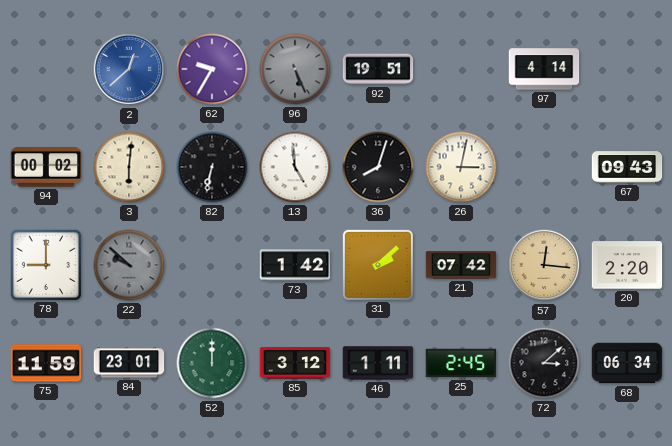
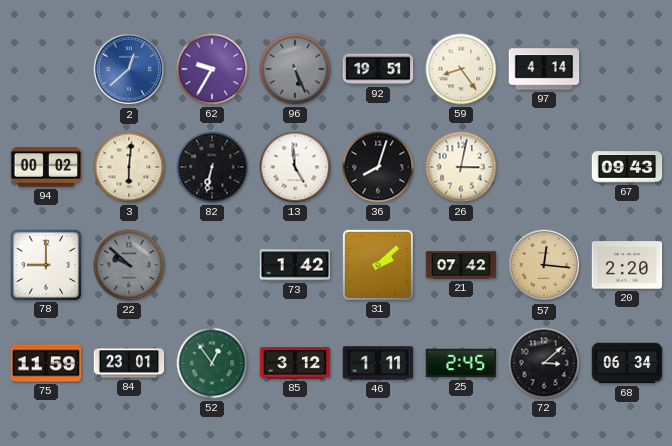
59: none -> 8:24 (461, 69)
52: 12:00 -> 12:54 (212, 363)
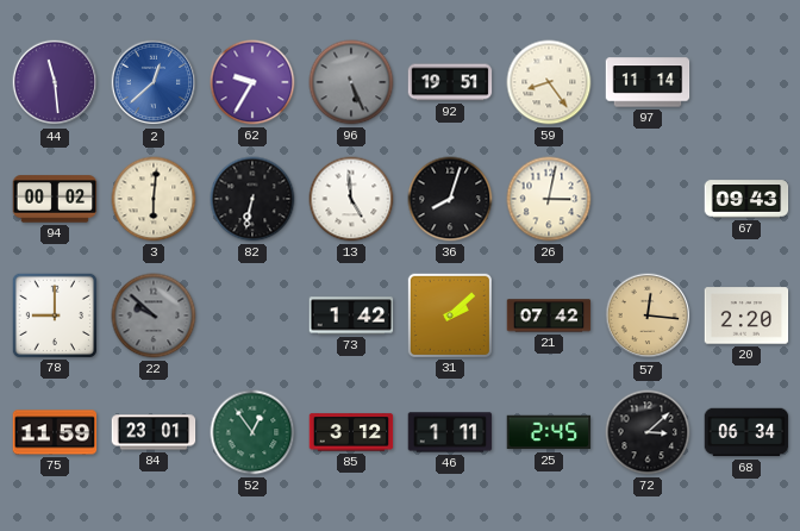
44: none -> 11:29 (55, 82)
97: 4:14 -> 11:14 (648, 82)
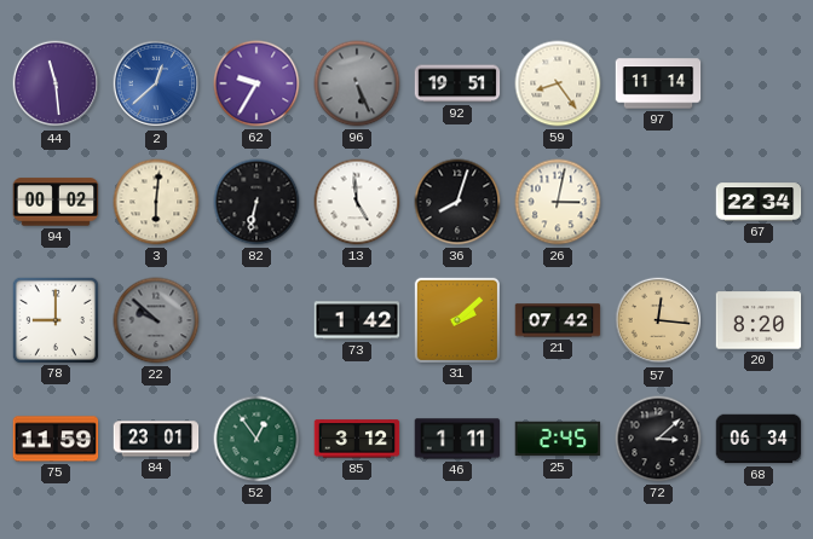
67: 09:43 -> 22:34 (759, 202)
20: 2:20 -> 8:20 (759, 320)
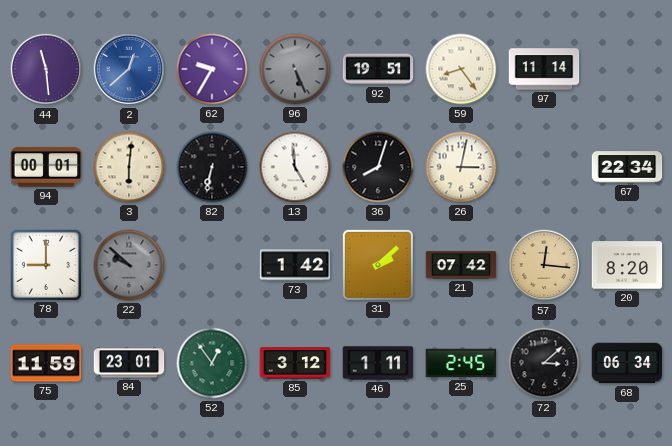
94: 00:02 -> 00:01 (46, 167)
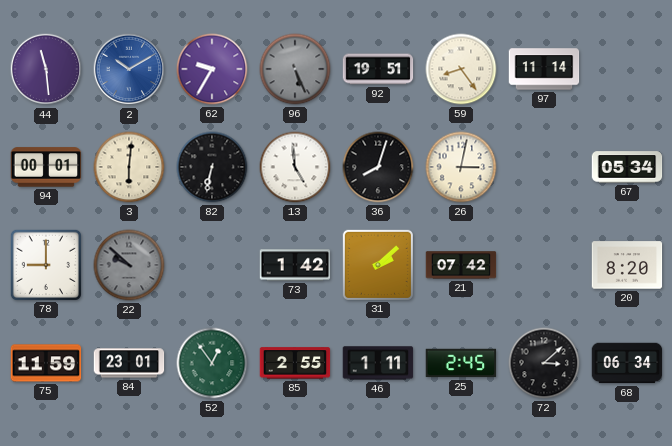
2: 12:38 -> 10:10 (129, 69)
67: 22:34 -> 05:34 (627, 167)
57: 12:16 -> none (544, 265)
85: 3:12 -> 2:55 (295, 363)
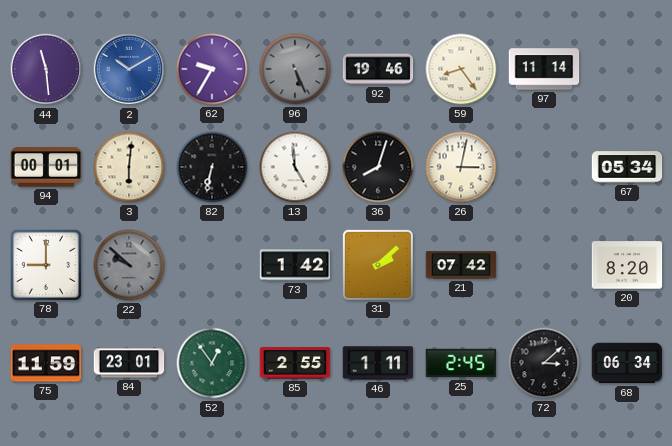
92: 19:51 -> 19:46 (378, 69)
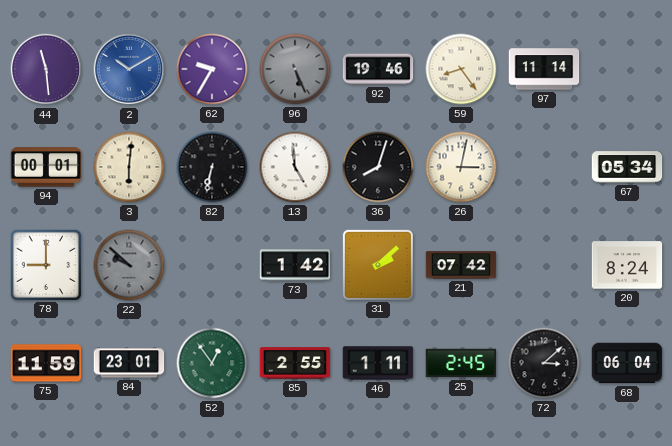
20: 8:20 -> 8:24 (627, 265)
68: 06:34 -> 06:04 (627, 363)
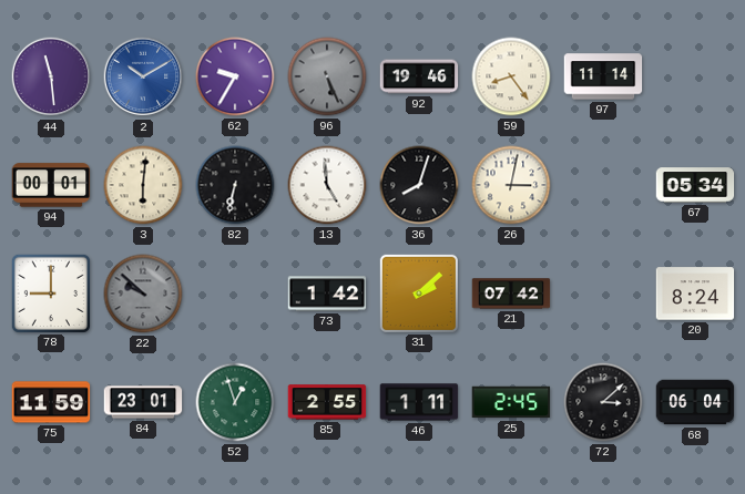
52: 12:54 -> 12:57 (235, 402)
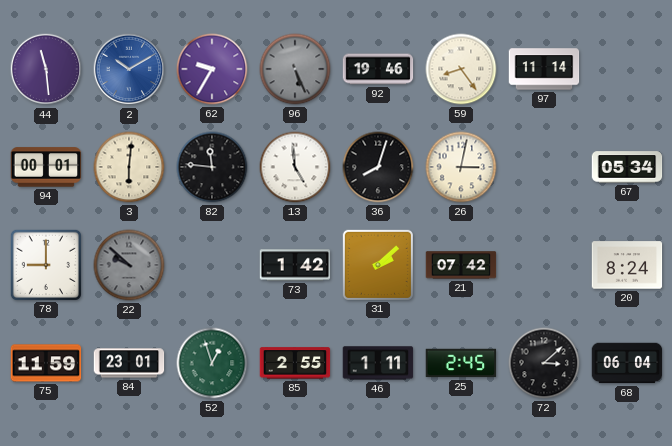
82: 6:32 -> 11:46 (212, 167)
